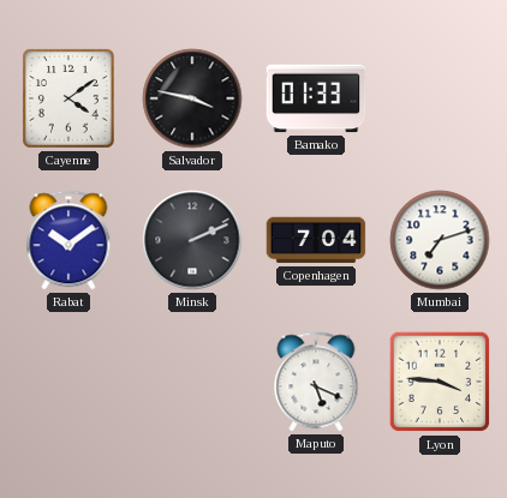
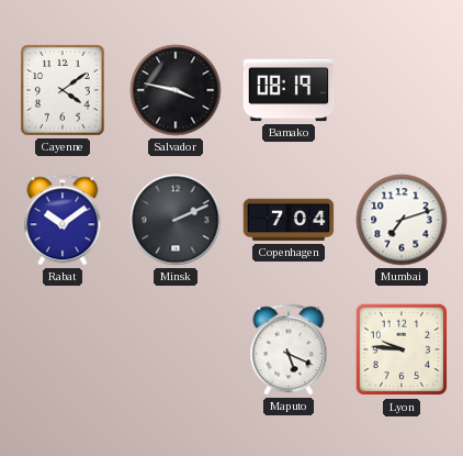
Bamako: 01:33 -> 08:19 (289, 90)
Lyon: 3:46 -> 9:46 (402, 349)
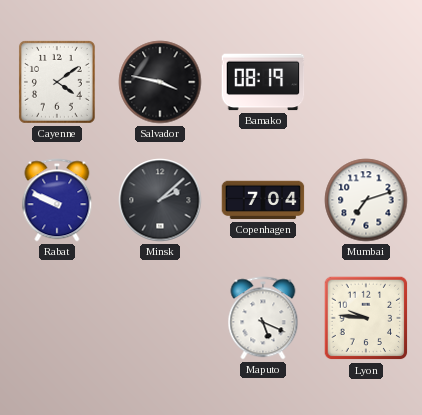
Rabat: 10:09 -> 9:49 (57, 200)
Minsk: 2:11 -> 2:08 (160, 200)
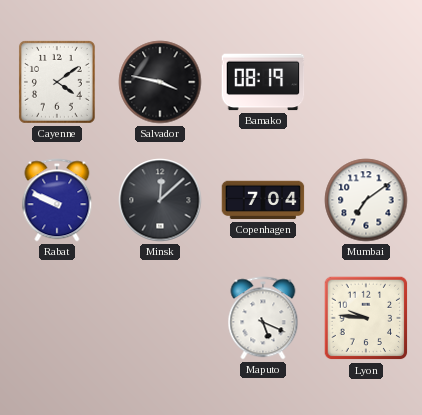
Minsk: 2:08 -> 12:08 (160, 200)
Mumbai: 7:12 -> 7:09 (366, 200)
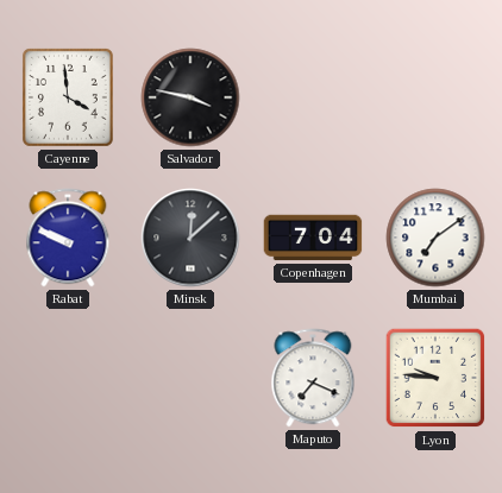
Cayenne: 4:09 -> 3:59 (68, 97)
Bamako: 08:19 -> none (263, 82)
Maputo: 5:19 -> 7:19 (313, 378)
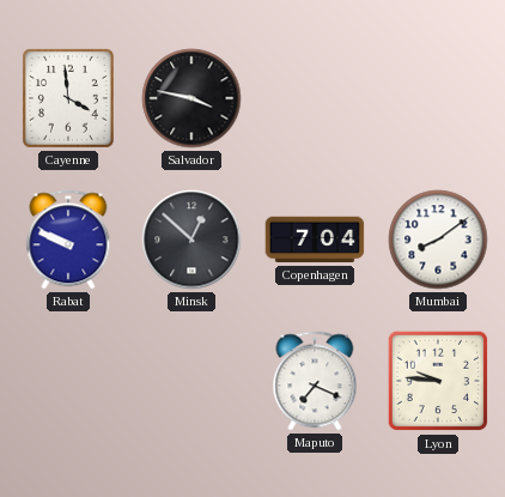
Minsk: 12:08 -> 12:52 (191, 240)
Mumbai: 7:09 -> 8:09 (438, 240)
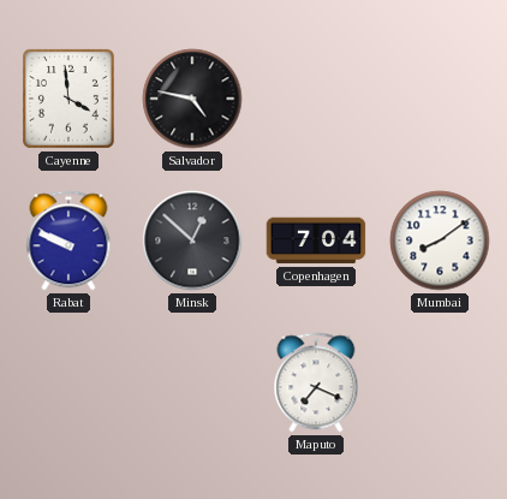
Salvador: 3:47 -> 4:47 (192, 99)
Lyon: 9:46 -> none (438, 381)
